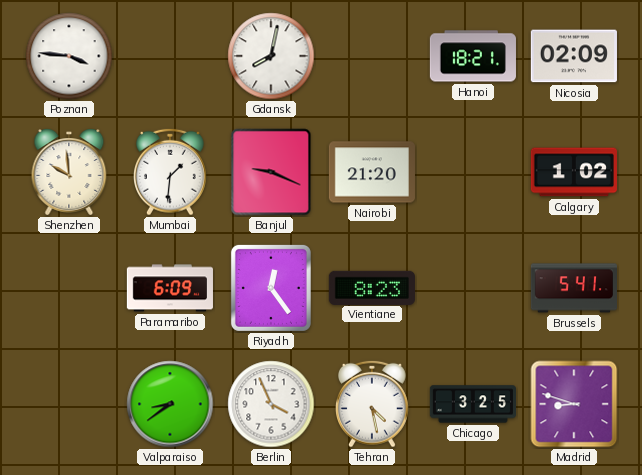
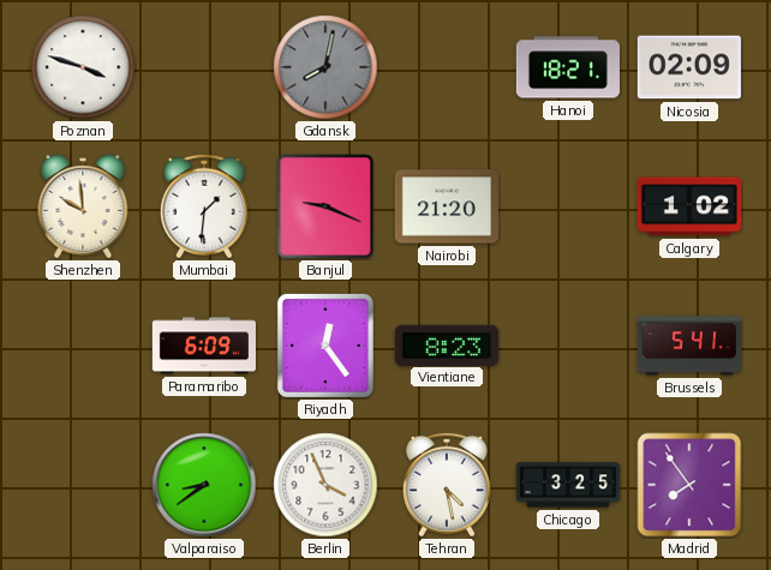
Poznan: 3:46 -> 3:48 (83, 67)
Gdansk dial: white -> grey (325, 67)
Madrid: 8:48 -> 7:54 (689, 485)
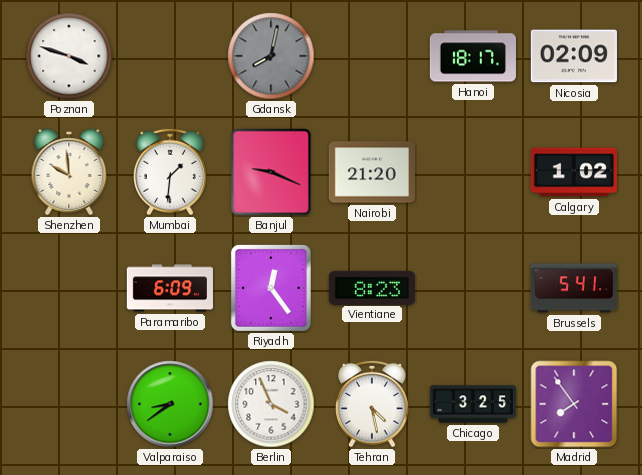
Hanoi: 18:21 -> 18:17 (473, 56)
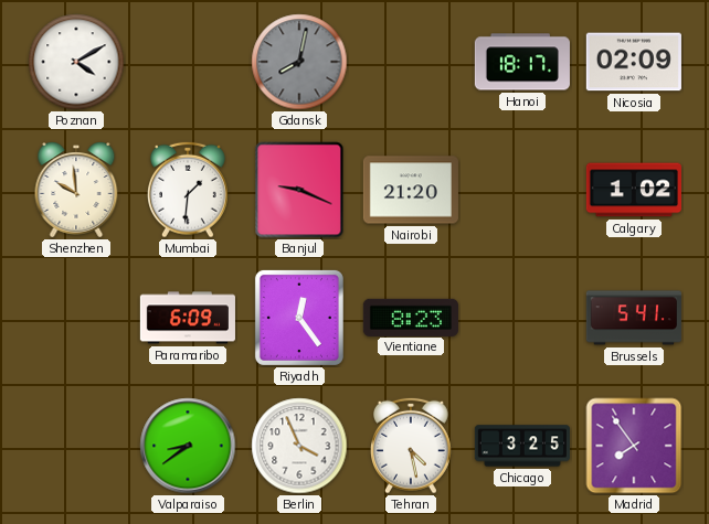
Poznan: 3:48 -> 4:10 (76, 62)
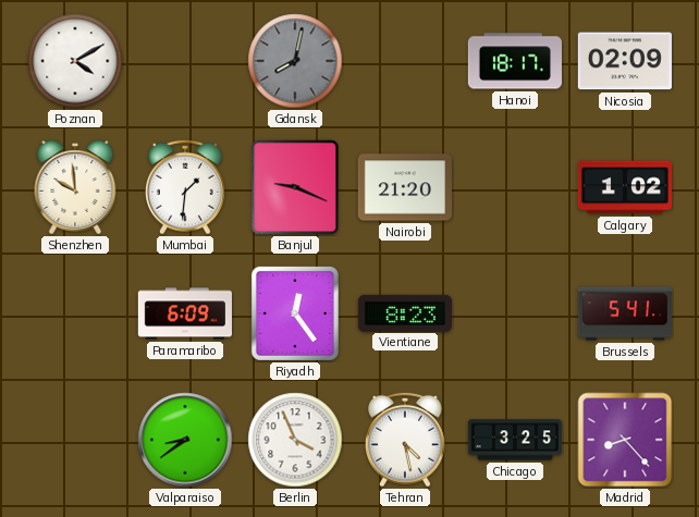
Madrid: 7:54 -> 8:23 (625, 440)
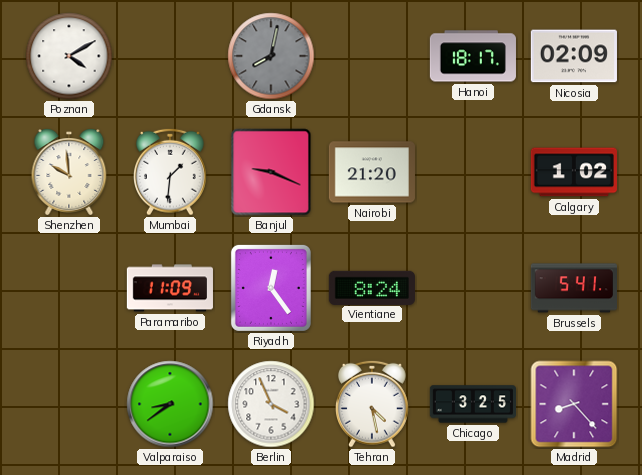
Paramaribo: 6:09 -> 11:09 (170, 288)
Vientiane: 8:23 -> 8:24 (372, 287)
